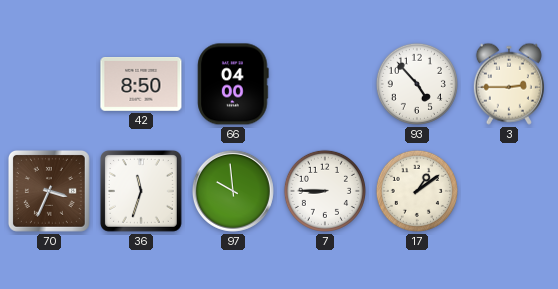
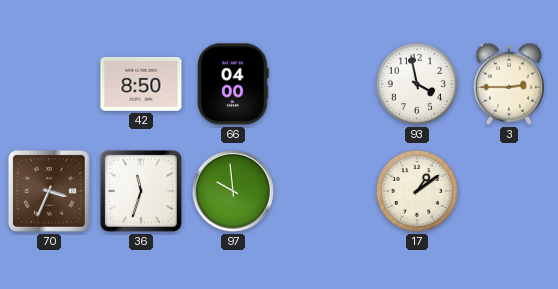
93: 4:53 -> 3:58 (417, 84)
7: 8:45 -> none (325, 191)
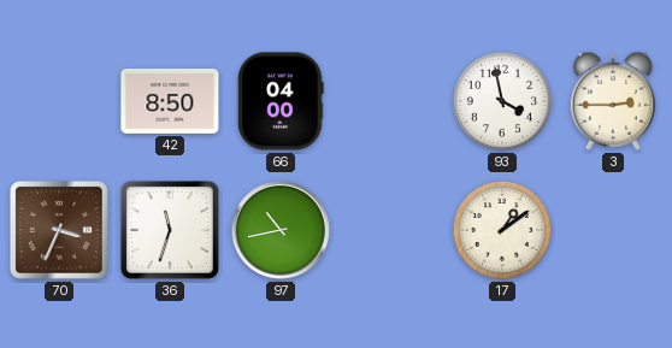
97: 9:59 -> 10:43 (281, 230)
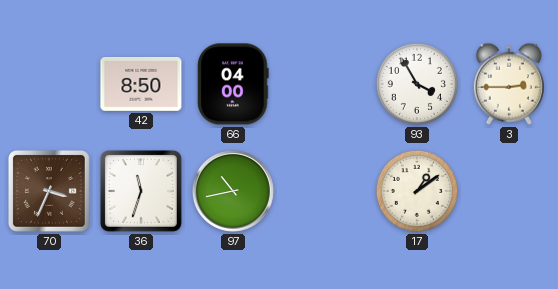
93: 3:58 -> 3:55 (417, 84)
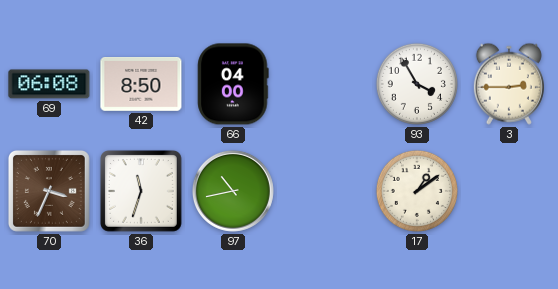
69: none -> 06:08 (49, 84)
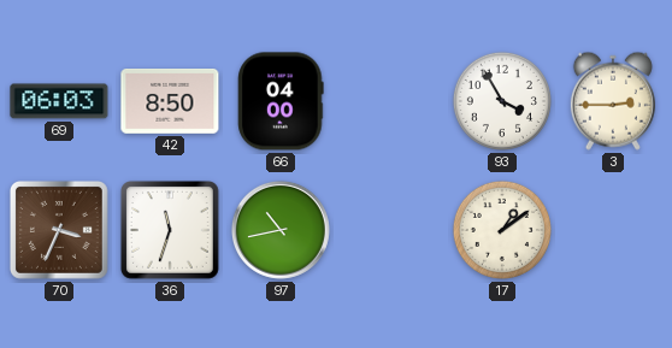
69: 06:08 -> 06:03 (59, 101)
